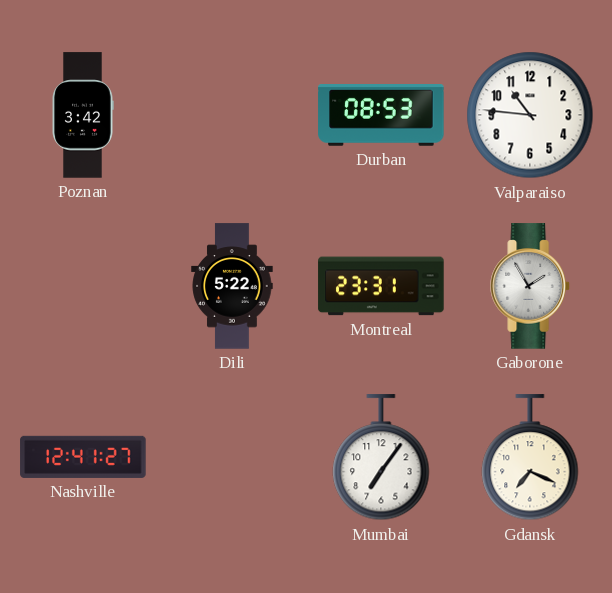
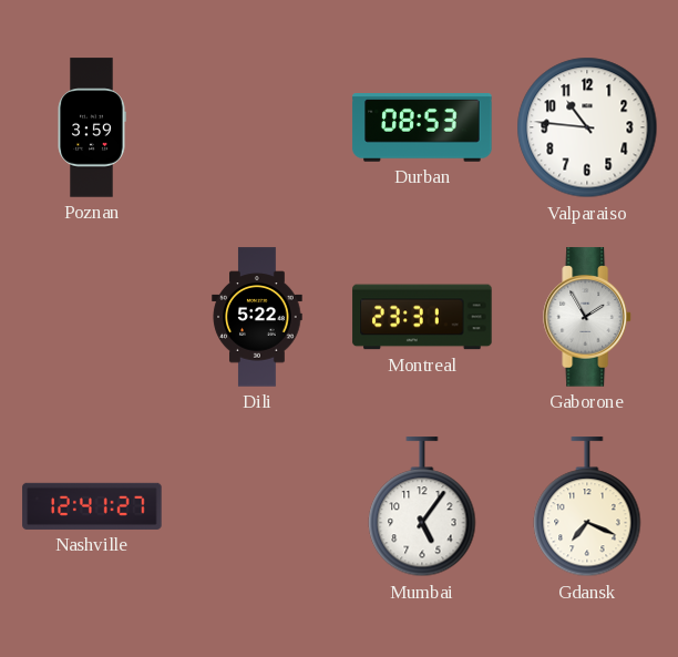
Poznan: 3:42 -> 3:59 (92, 127)
Mumbai: 7:06 -> 5:06 (422, 507)
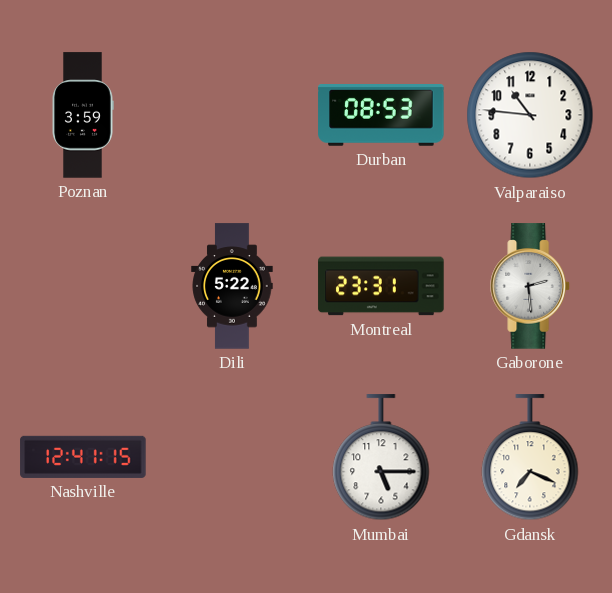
Gaborone: 1:55 -> 2:29 (531, 286)
Nashville: 12:41:27 -> 12:41:15 (83, 457)
Mumbai: 5:06 -> 5:15 (381, 458)
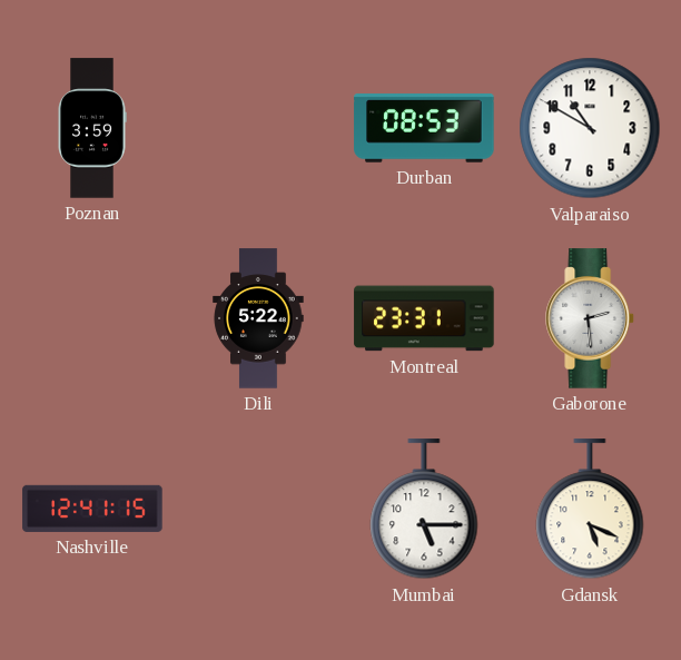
Valparaiso: 10:46 -> 10:50 (590, 128)
Gdansk: 7:19 -> 5:19 (590, 510)
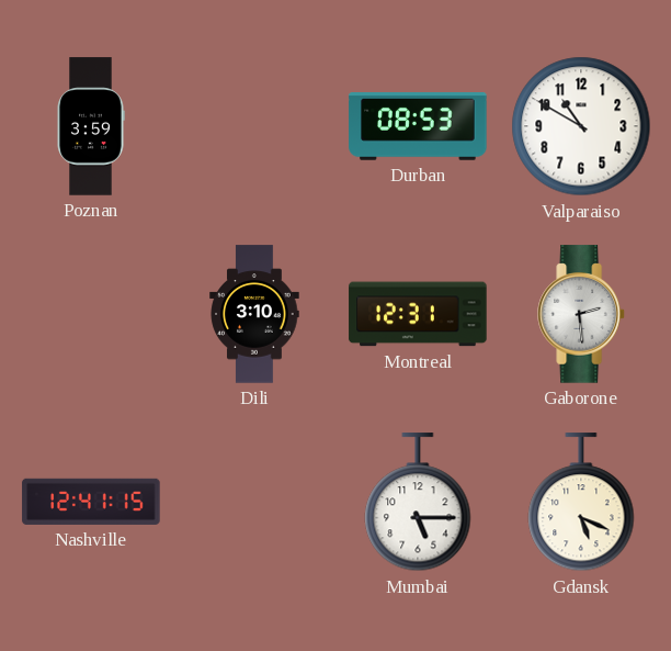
Dili: 5:22 -> 3:10 (254, 314)
Montreal: 23:31 -> 12:31 (418, 314)
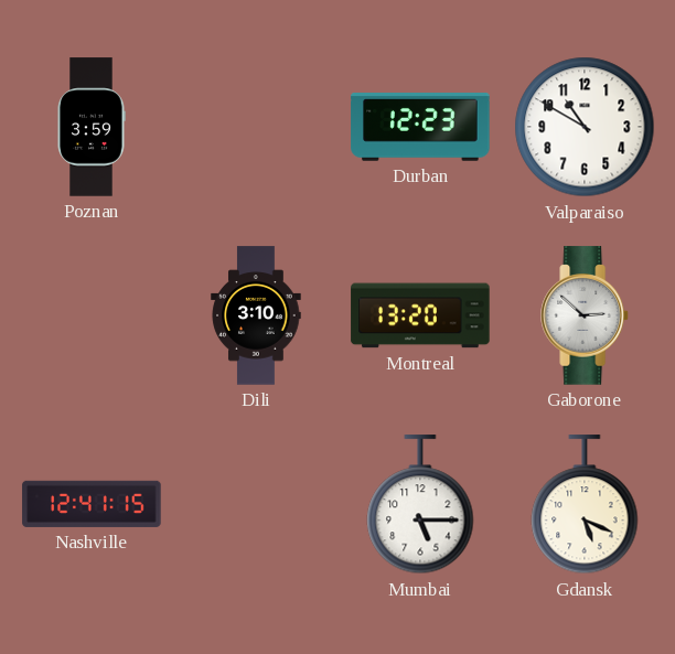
Durban: 08:53 -> 12:23 (420, 128)
Montreal: 12:31 -> 13:20 (420, 315)
Gaborone: 2:29 -> 2:52 (586, 315)
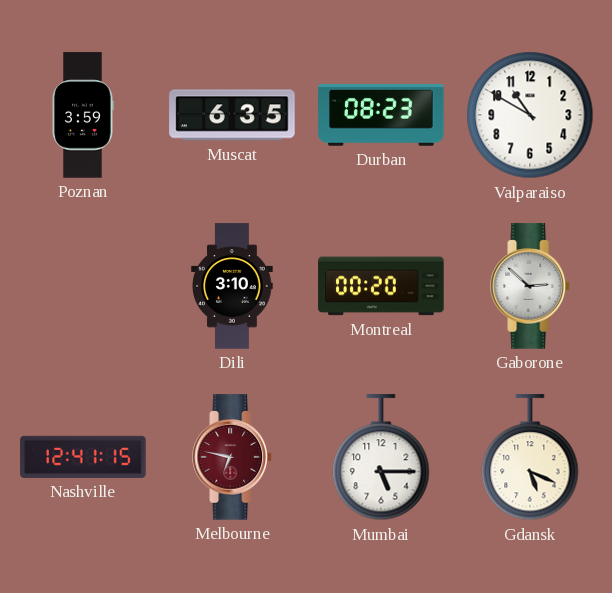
Muscat: none -> 6:35 (232, 115)
Durban: 12:23 -> 08:23 (381, 116)
Montreal: 13:20 -> 00:20 (381, 286)
Melbourne: none -> 6:47 (233, 457)
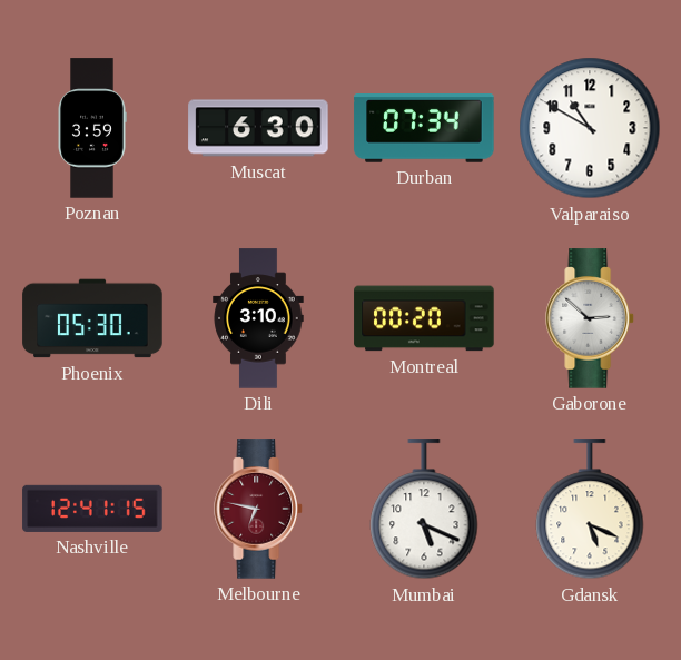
Muscat: 6:35 -> 6:30 (258, 128)
Durban: 08:23 -> 07:34 (424, 129)
Phoenix: none -> 05:30 (92, 318)
Mumbai: 5:15 -> 5:19 (424, 510)
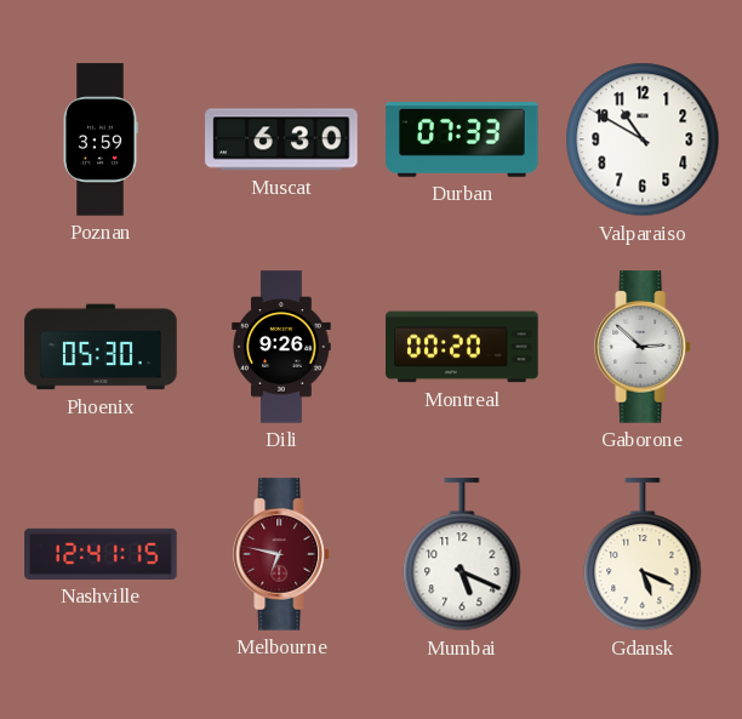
Durban: 07:34 -> 07:33 (462, 141)
Dili: 3:10 -> 9:26 (281, 347)
